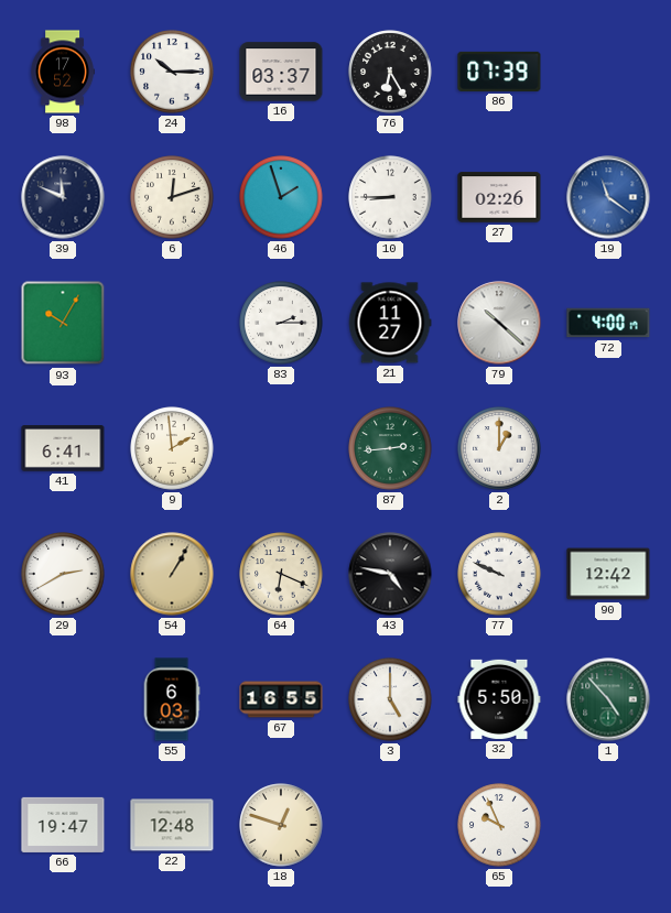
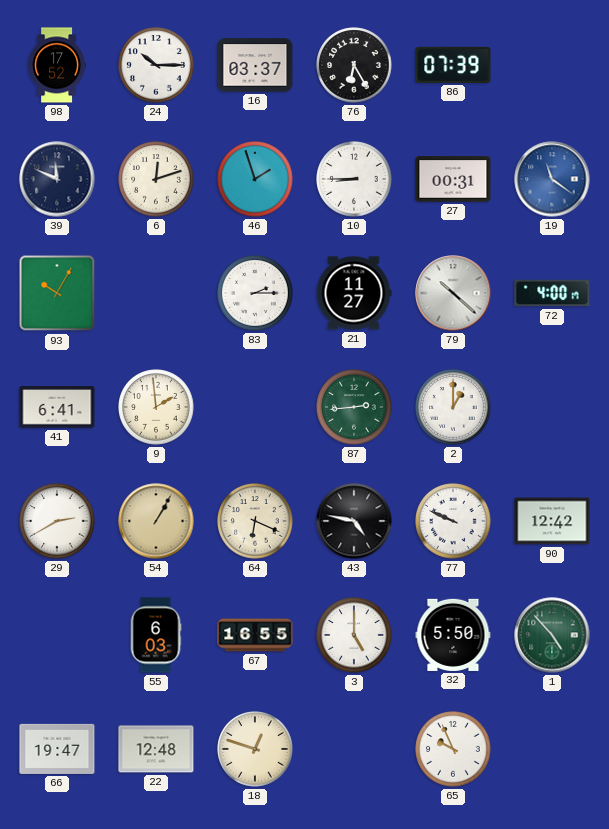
27: 02:26 -> 00:31 (453, 179)
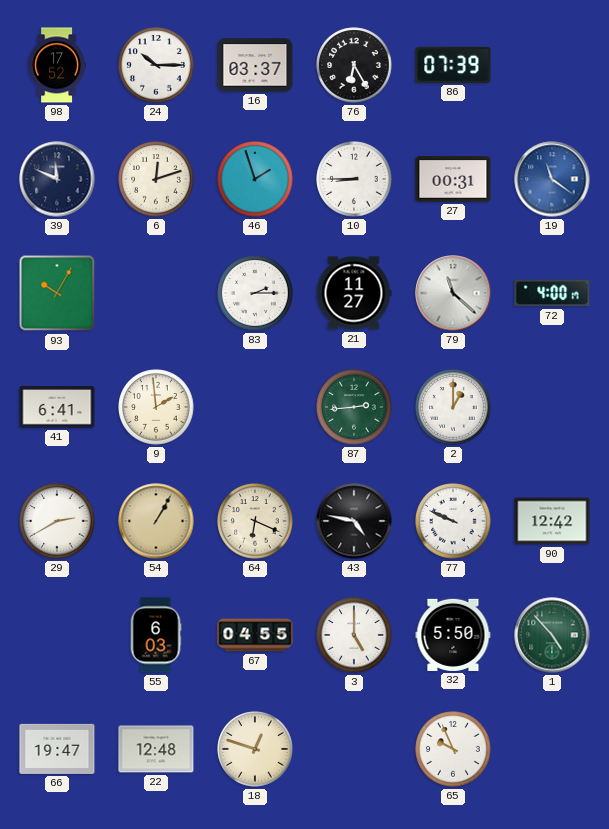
79: 10:22 -> 11:22 (453, 293)
67: 16:55 -> 04:55 (255, 635)
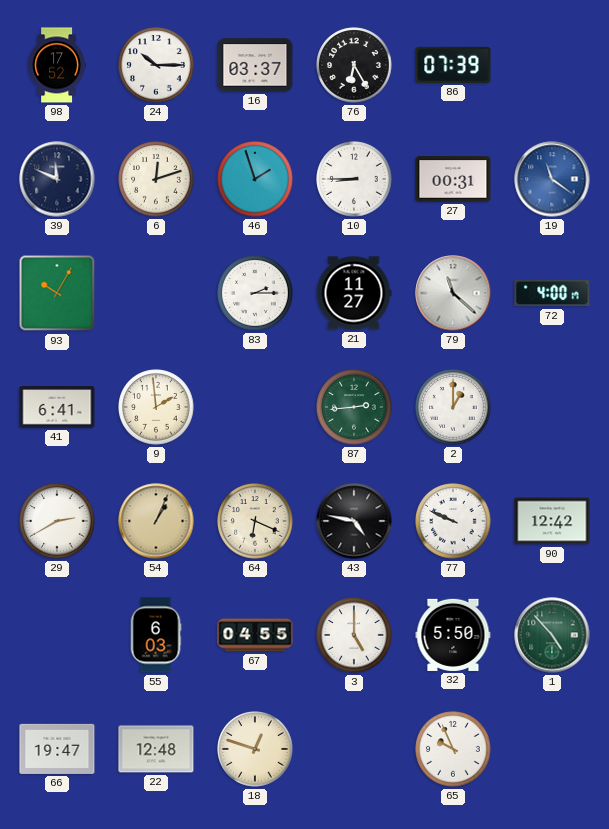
54: 1:05 -> 1:04 (156, 521)
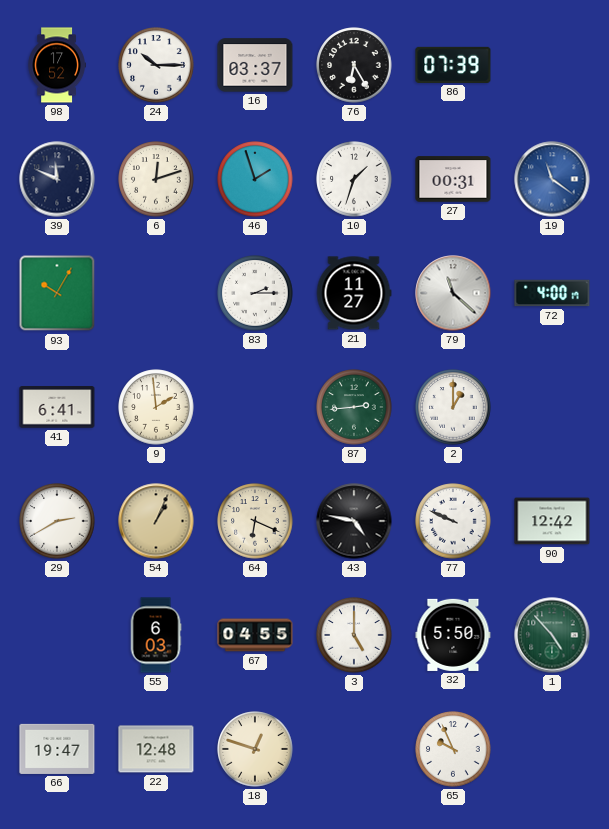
10: 8:45 -> 1:33 (354, 179)
